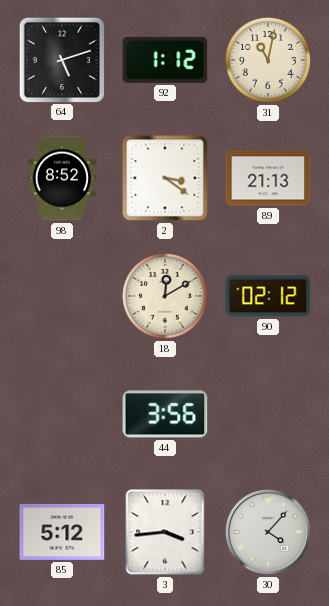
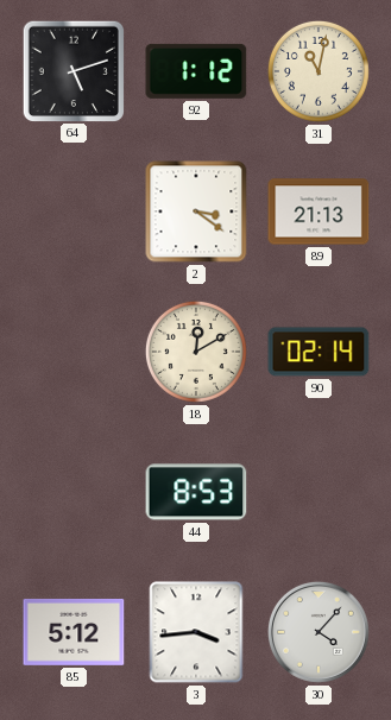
98: 8:52 -> none (62, 178)
90: 02:12 -> 02:14 (319, 352)
44: 3:56 -> 8:53 (196, 492)
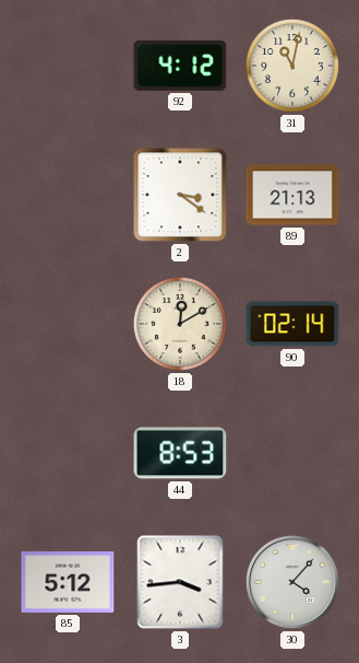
64: 5:12 -> none (72, 70)
92: 1:12 -> 4:12 (180, 66)
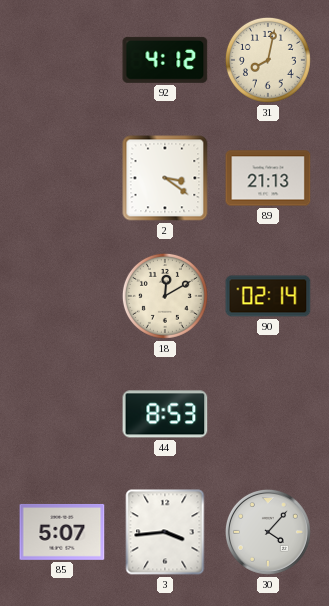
31: 11:02 -> 8:02 (268, 60)
85: 5:12 -> 5:07 (62, 532)
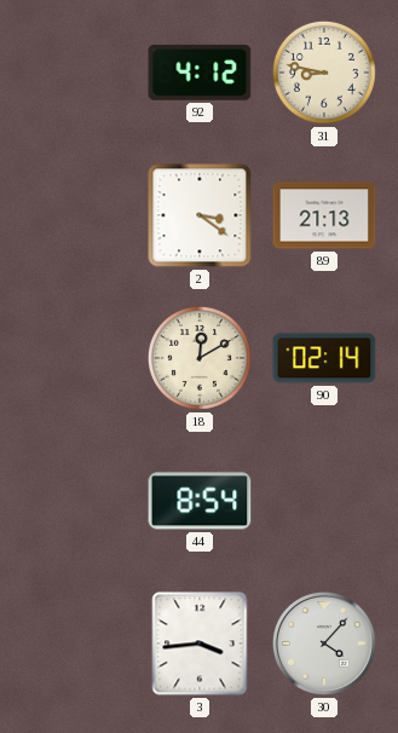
31: 8:02 -> 8:47 (324, 73)
44: 8:53 -> 8:54 (200, 501)
85: 5:07 -> none (62, 532)
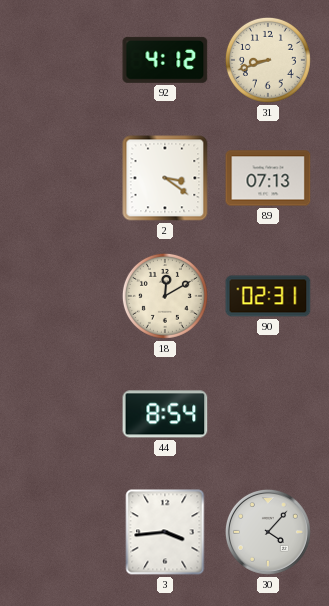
31: 8:47 -> 8:42 (268, 60)
89: 21:13 -> 07:13 (268, 178)
90: 02:14 -> 02:31 (268, 296)
